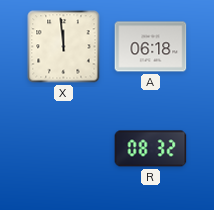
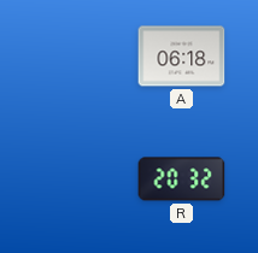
X: 11:59 -> none (64, 47)
R: 08:32 -> 20:32 (182, 180)
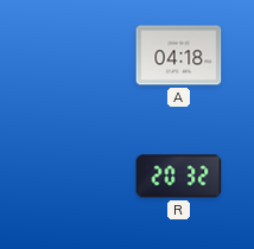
A: 06:18 -> 04:18 (179, 56)
